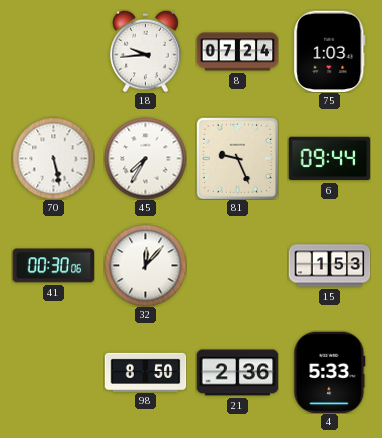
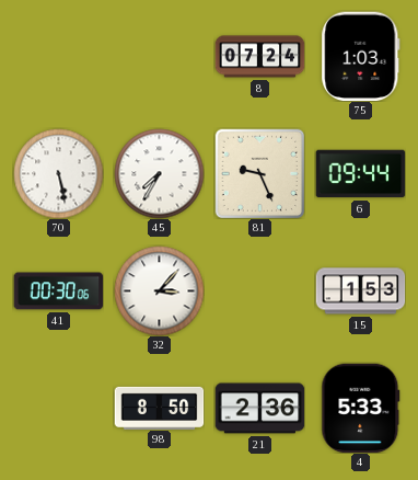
18: 9:44 -> none (146, 51)
32: 12:07 -> 3:07 (159, 290)
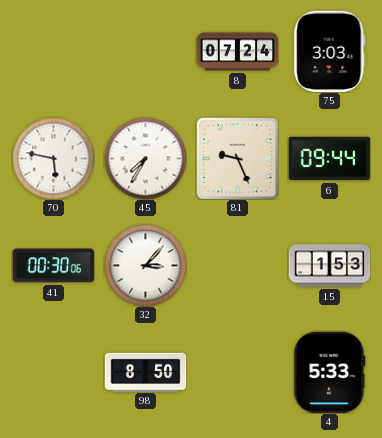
75: 1:03 -> 3:03 (330, 51)
70: 5:28 -> 5:47 (53, 158)
21: 2:36 -> none (259, 409)
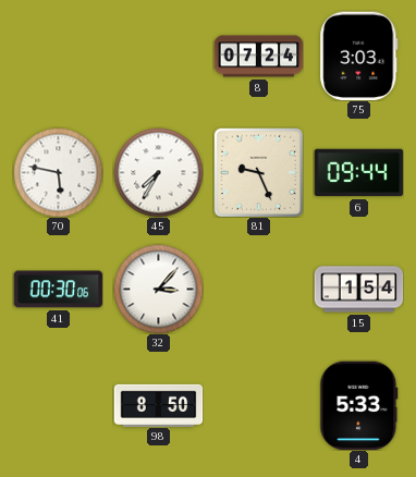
15: 1:53 -> 1:54 (358, 290)
